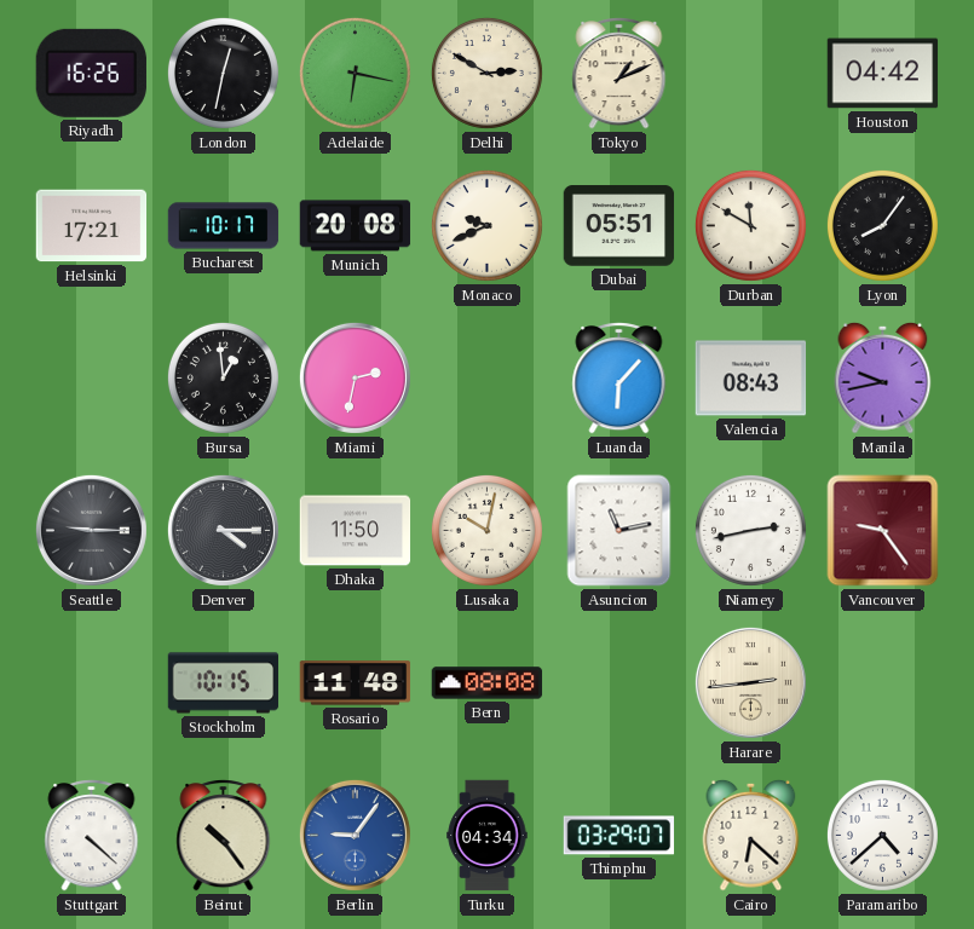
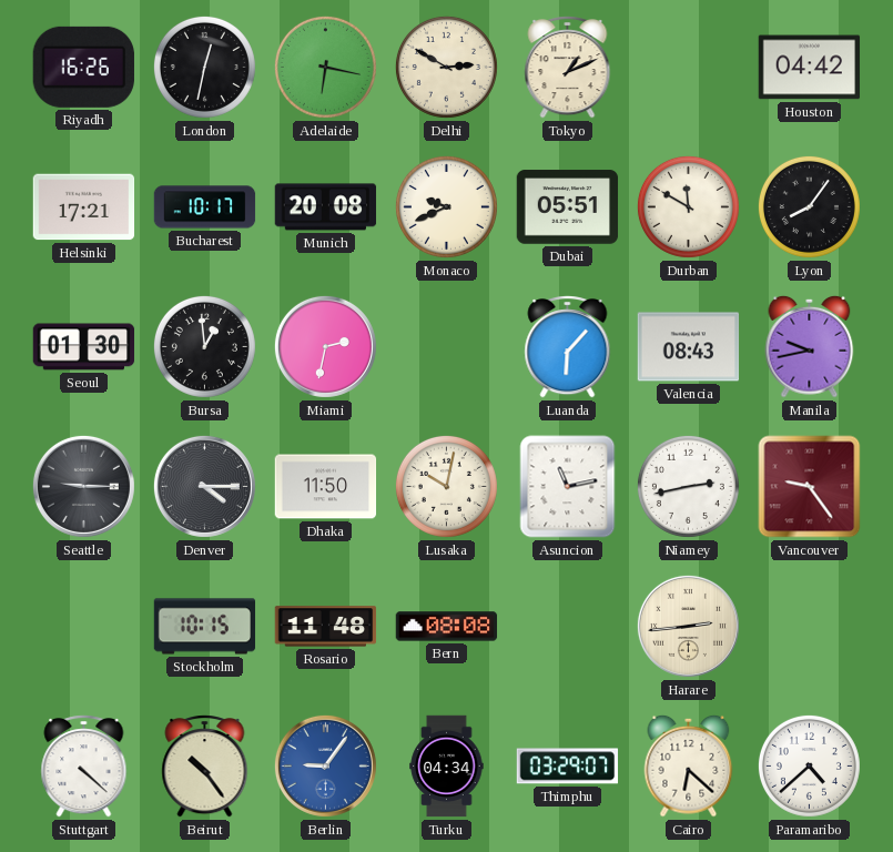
Seoul: none -> 01:30 (84, 347)
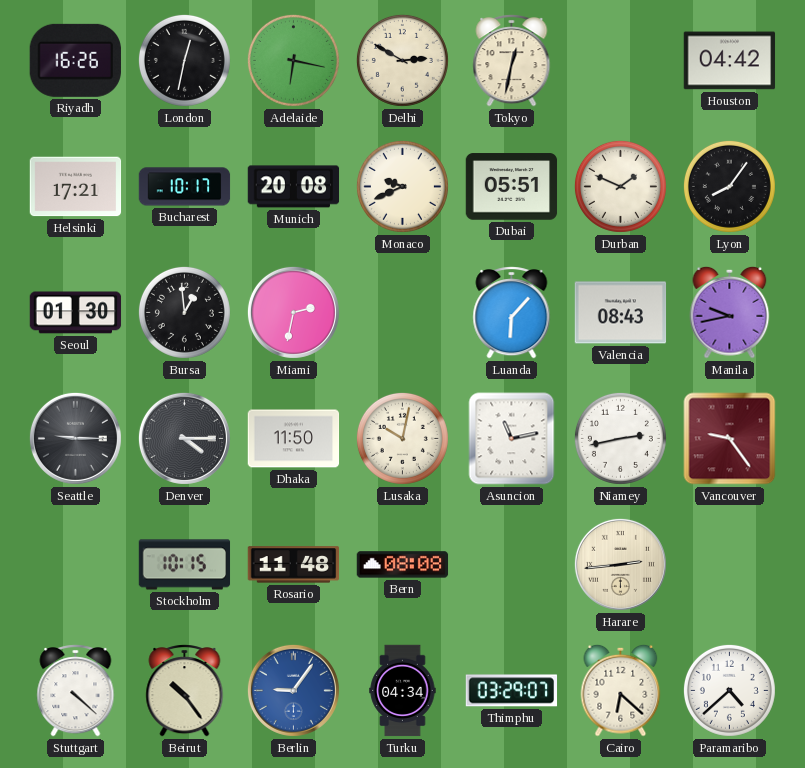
Tokyo: 1:11 -> 12:32 (512, 61)
Durban: 11:50 -> 1:49 (620, 186)
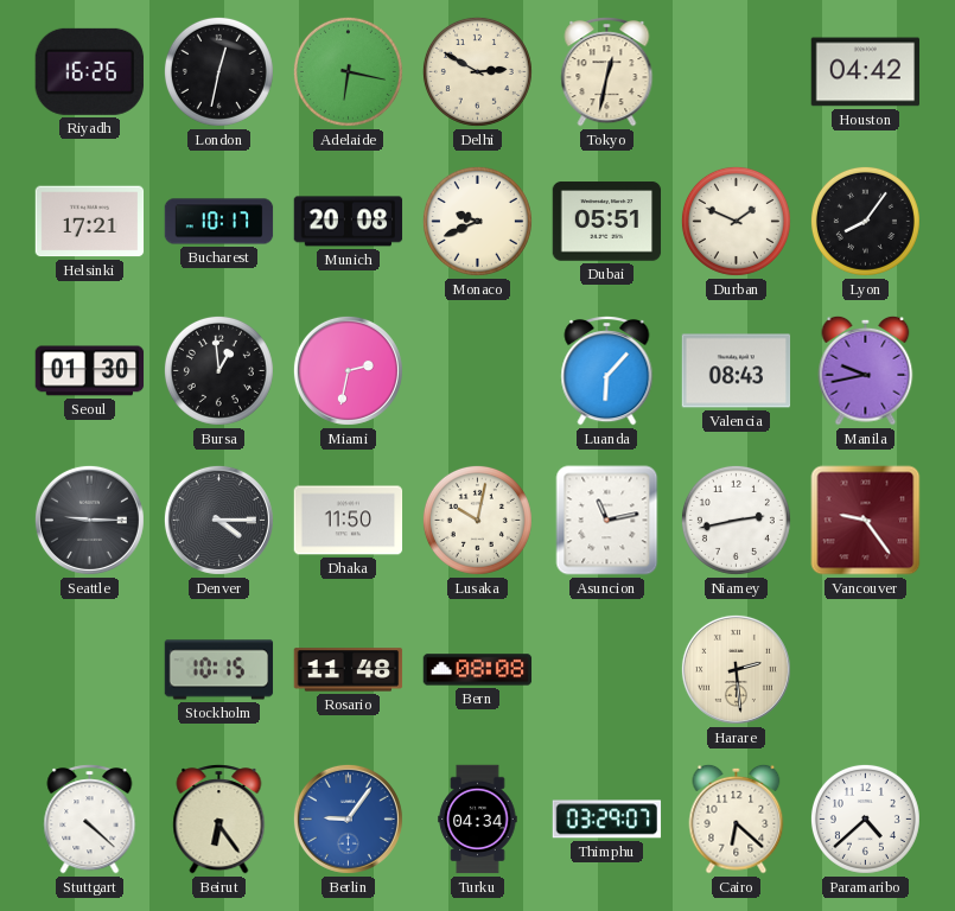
Harare: 2:44 -> 2:29 (736, 669)
Beirut: 10:24 -> 6:24 (219, 820)
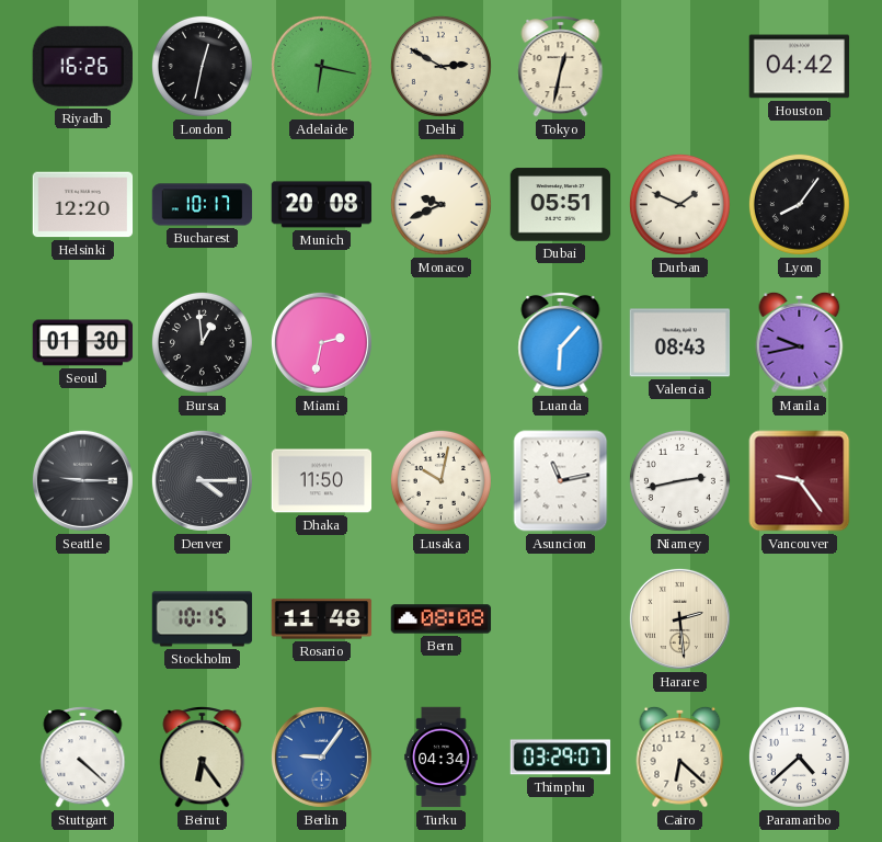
Helsinki: 17:21 -> 12:20 (83, 205)
